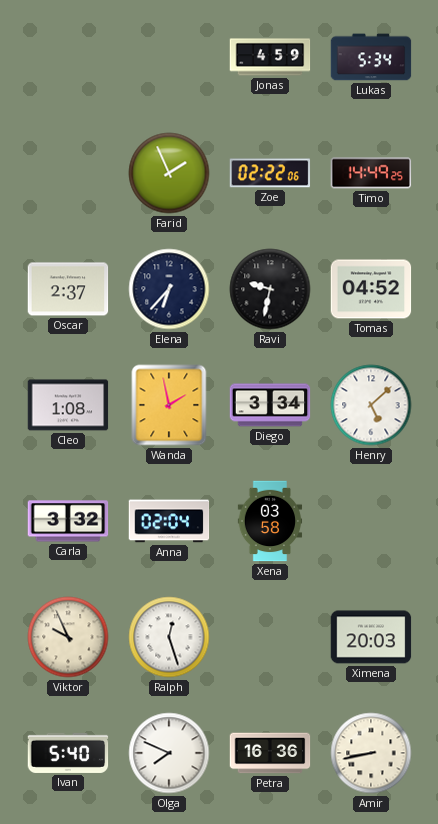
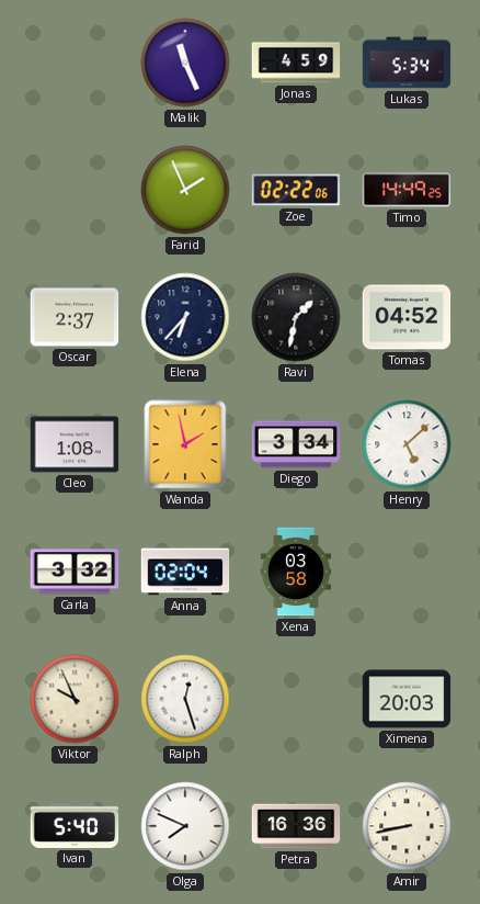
Malik: none -> 11:26 (185, 63)
Ravi: 9:32 -> 1:32 (296, 317)
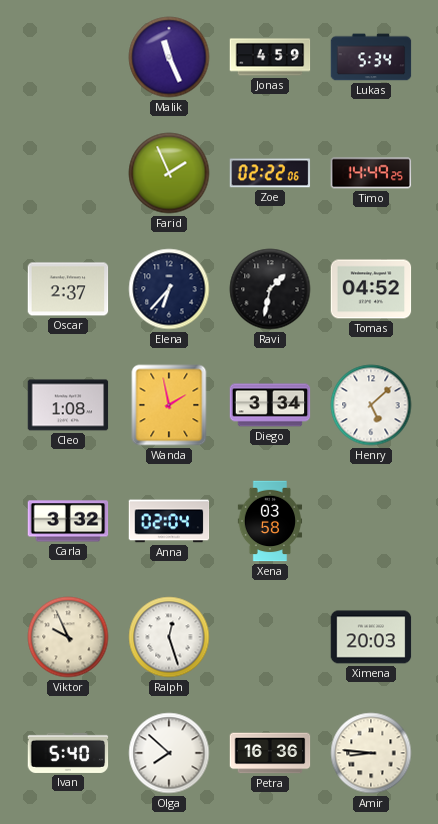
Olga: 7:49 -> 7:52 (169, 753)
Amir: 8:43 -> 8:46 (371, 753)
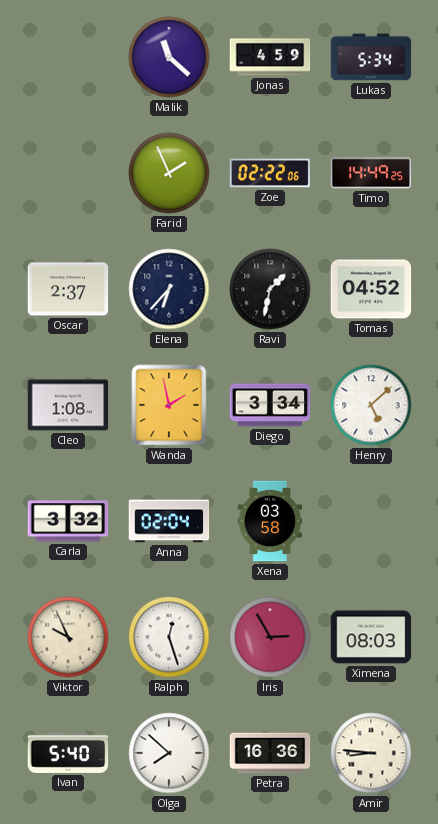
Malik: 11:26 -> 11:22 (169, 57)
Iris: none -> 2:55 (270, 637)
Ximena: 20:03 -> 08:03 (371, 637)
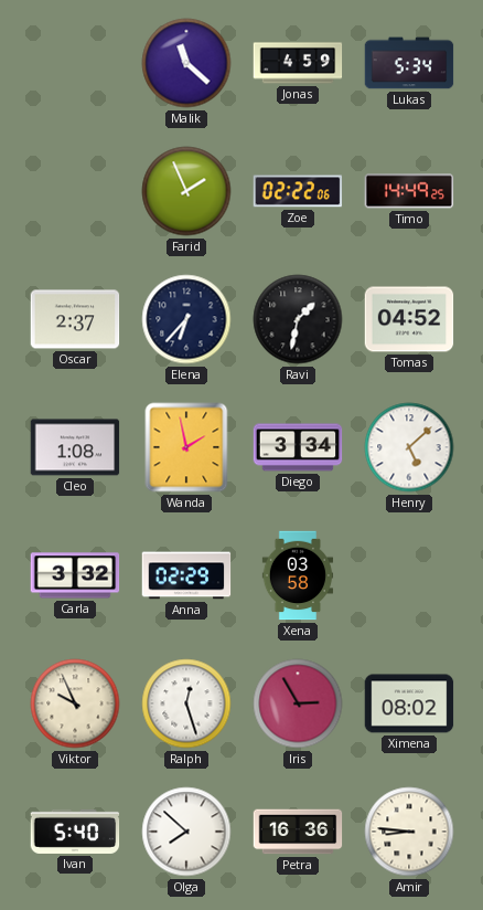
Anna: 02:04 -> 02:29 (186, 575)
Ximena: 08:03 -> 08:02 (409, 703)
